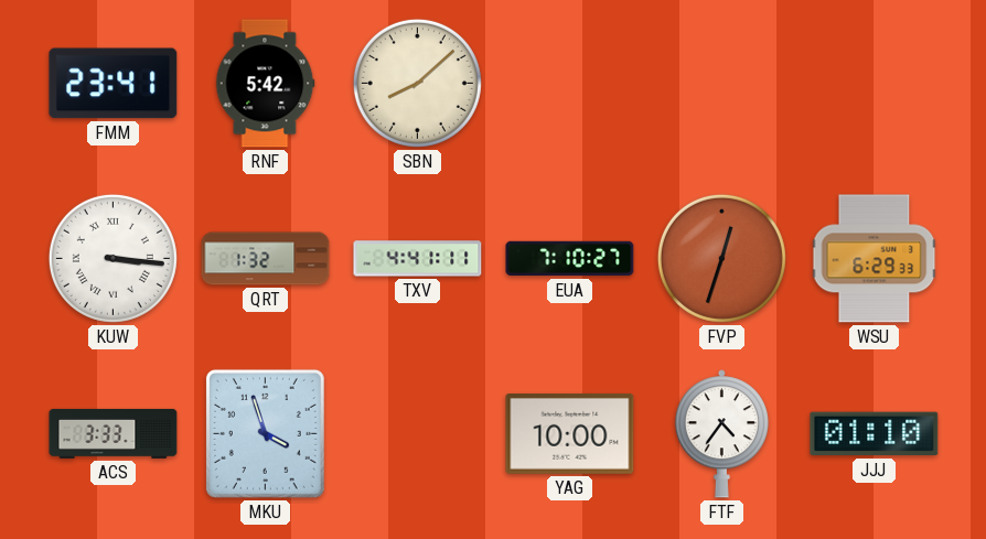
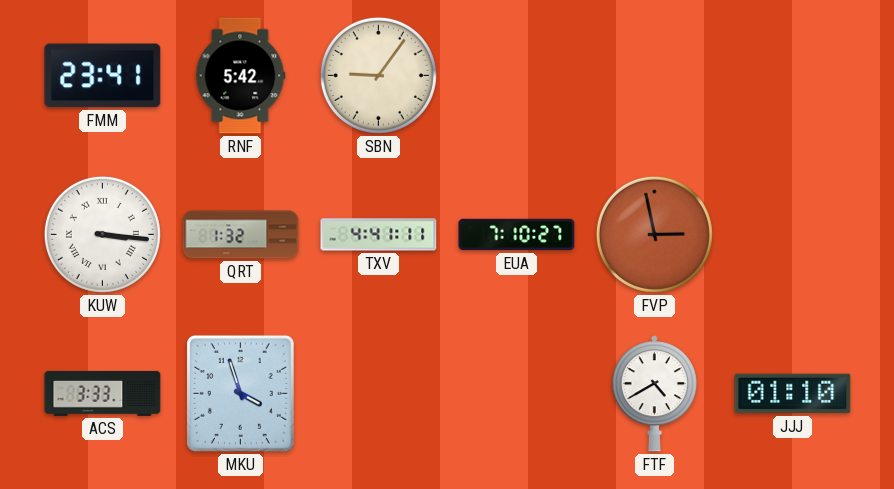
SBN: 8:08 -> 9:06 (378, 75)
FVP: 12:33 -> 2:58 (654, 234)
WSU: 6:29 -> none (875, 259)
YAG: 10:00 -> none (570, 433)
FTF: 4:36 -> 4:40 (654, 394)
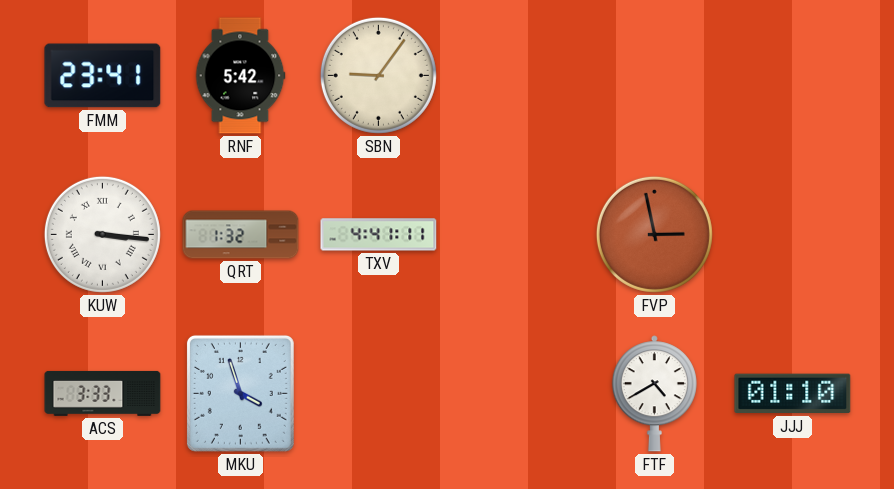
EUA: 7:10 -> none (517, 235)
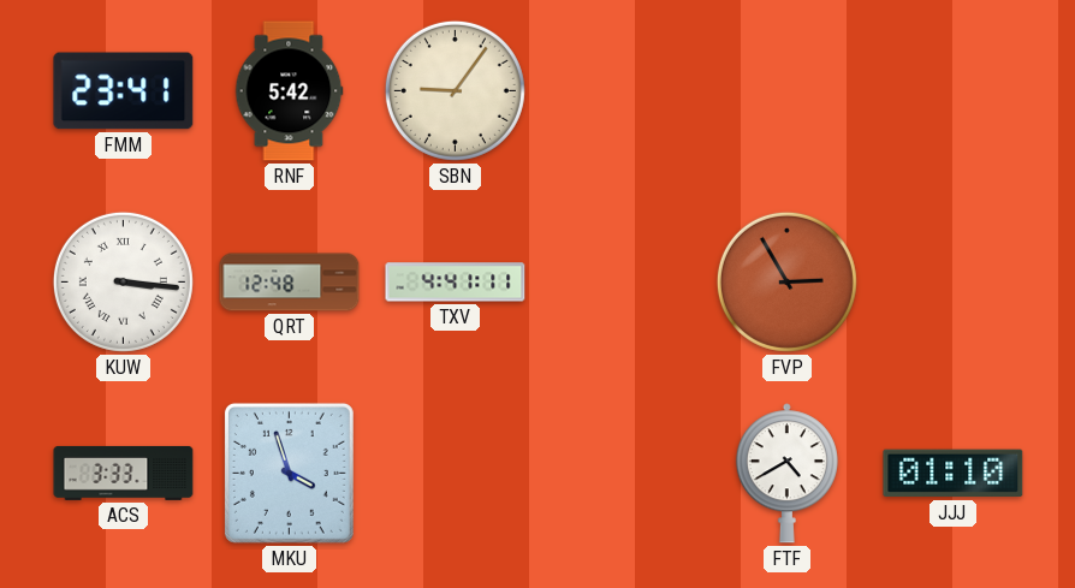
QRT: 1:32 -> 12:48 (290, 283)
FVP: 2:58 -> 2:55 (786, 281)
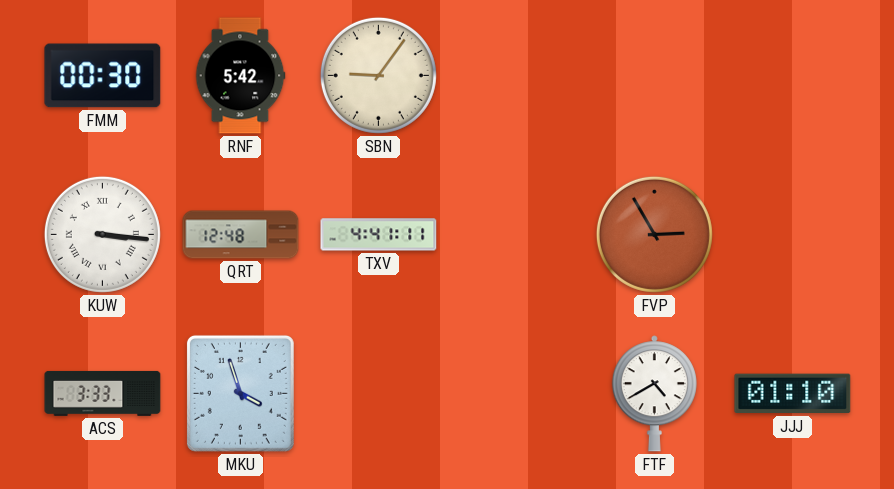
FMM: 23:41 -> 00:30 (103, 76)
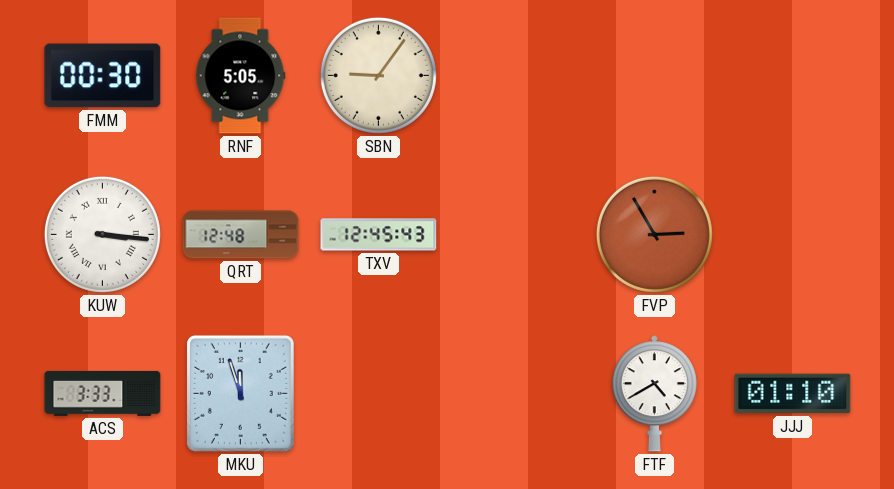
RNF: 5:42 -> 5:05 (240, 76)
TXV: 4:41 -> 12:45 (379, 235)
MKU: 3:57 -> 11:57 (240, 393)
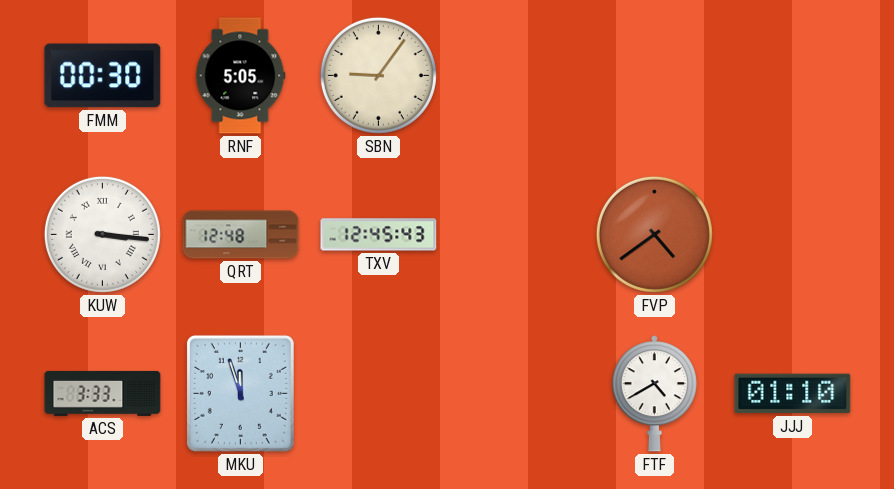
FVP: 2:55 -> 4:39 (654, 234)
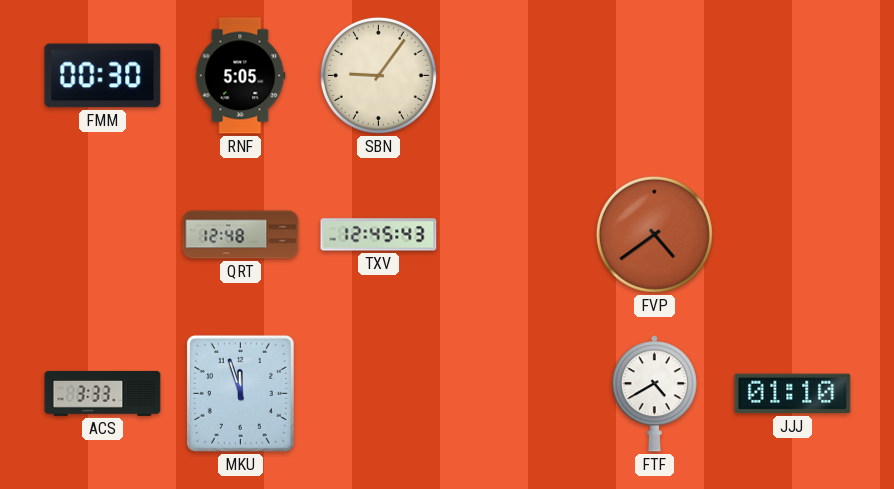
KUW: 3:16 -> none (102, 234)
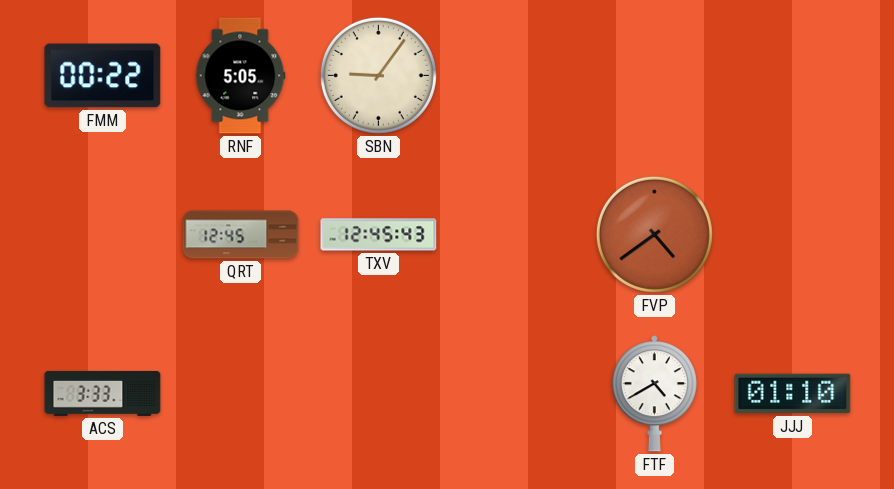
FMM: 00:30 -> 00:22 (103, 76)
QRT: 12:48 -> 12:45 (241, 235)
MKU: 11:57 -> none (240, 393)
